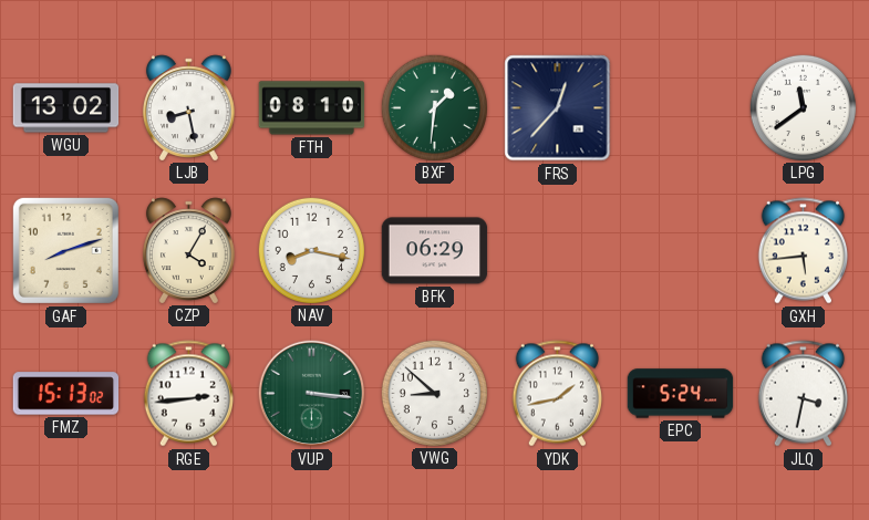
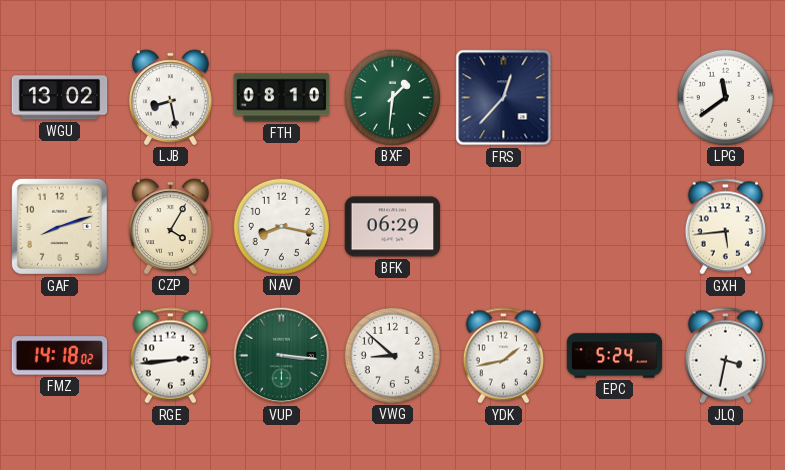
FMZ: 15:13 -> 14:18 (60, 356)
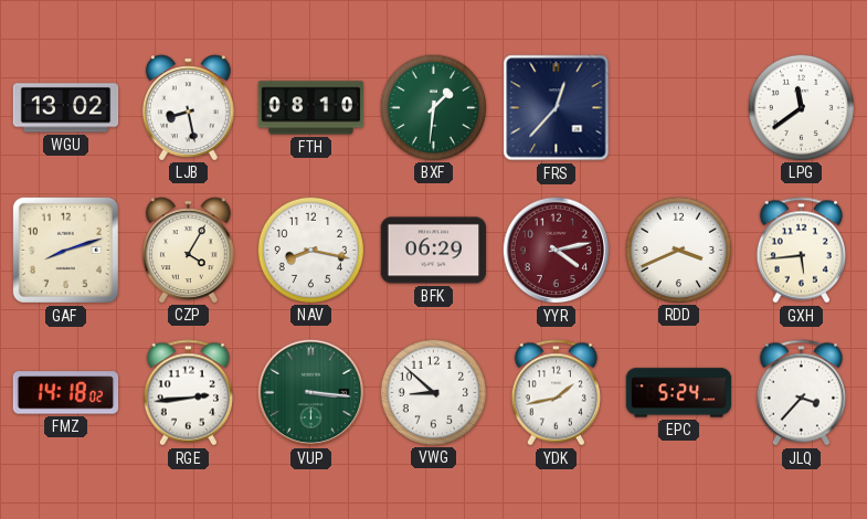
YYR: none -> 4:13 (557, 251)
RDD: none -> 3:41 (678, 250)
JLQ: 3:32 -> 3:37 (801, 393)
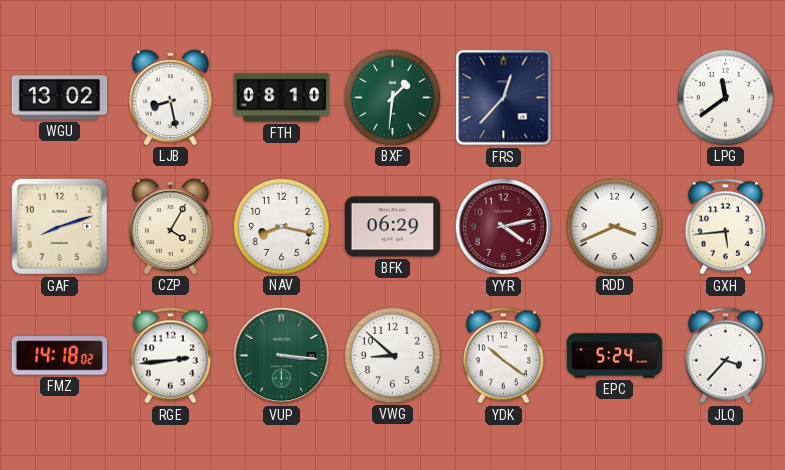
YDK: 1:43 -> 10:21 (503, 356)
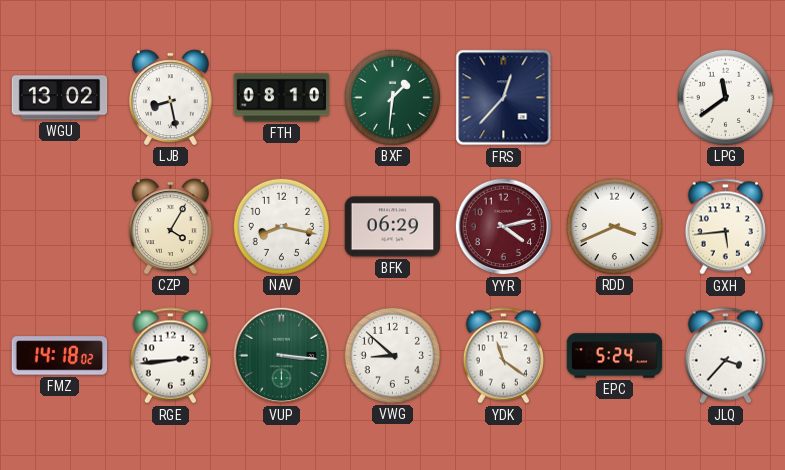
GAF: 8:12 -> none (59, 226)
YDK: 10:21 -> 11:21 (503, 356)
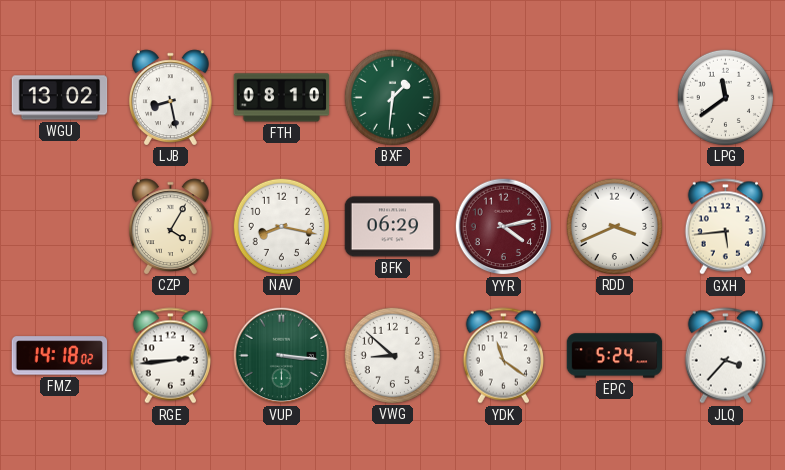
FRS: 12:37 -> none (504, 98)
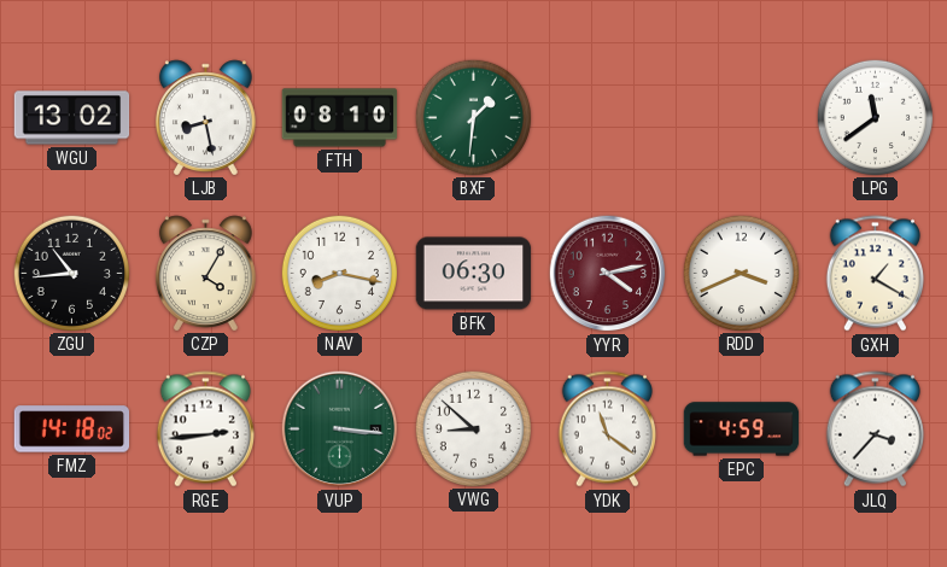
ZGU: none -> 10:44 (71, 273)
BFK: 06:29 -> 06:30 (474, 274)
GXH: 5:44 -> 1:20 (875, 274)
EPC: 5:24 -> 4:59 (742, 429)
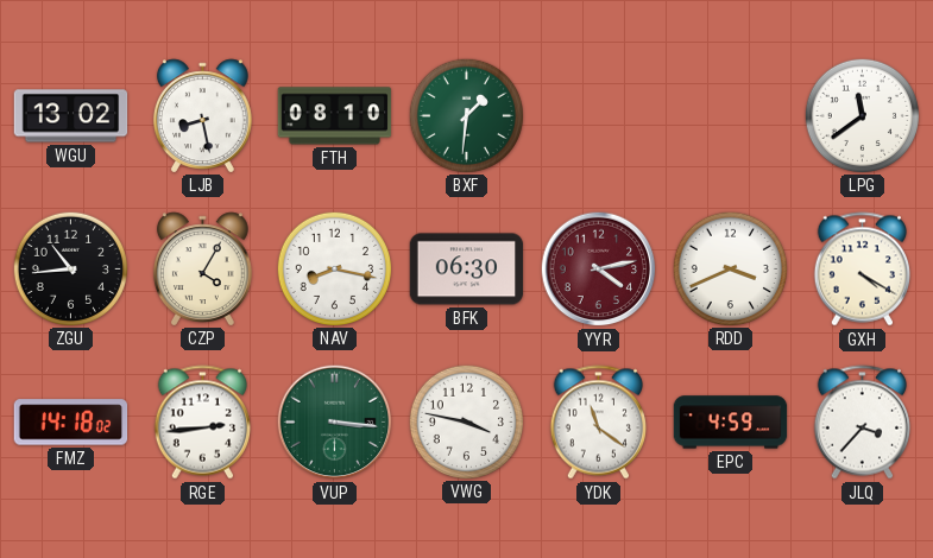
GXH: 1:20 -> 4:20 (862, 270)
VWG: 8:52 -> 3:47 (466, 421)
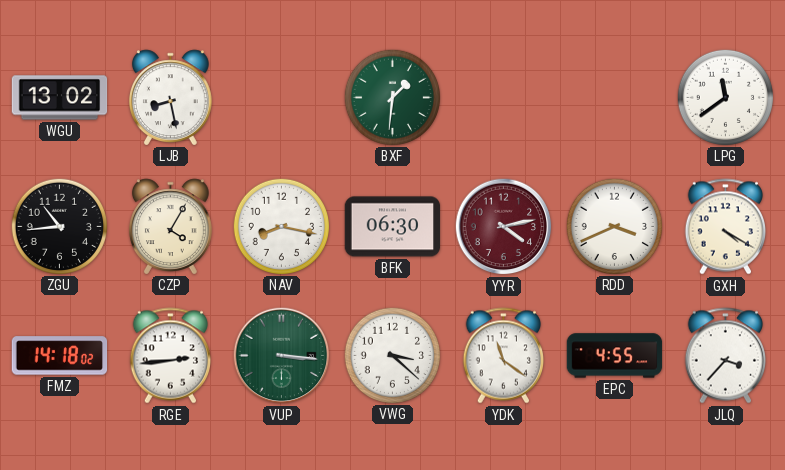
FTH: 08:10 -> none (335, 116)
VWG: 3:47 -> 3:22 (392, 355)
EPC: 4:59 -> 4:55 (615, 356)
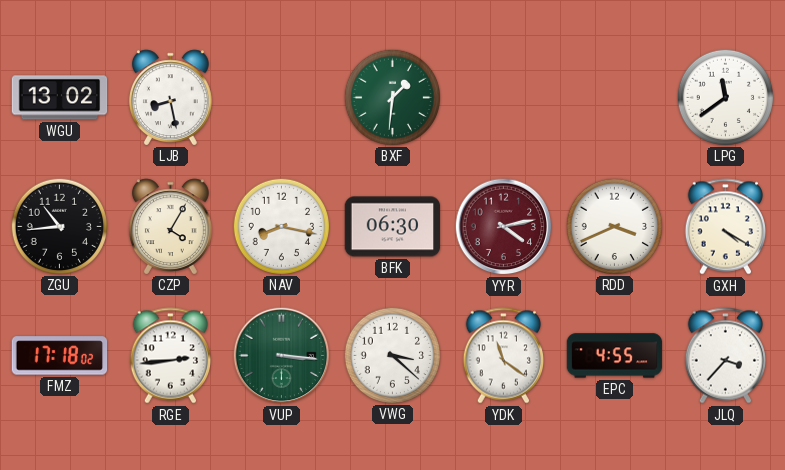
FMZ: 14:18 -> 17:18 (60, 356)
